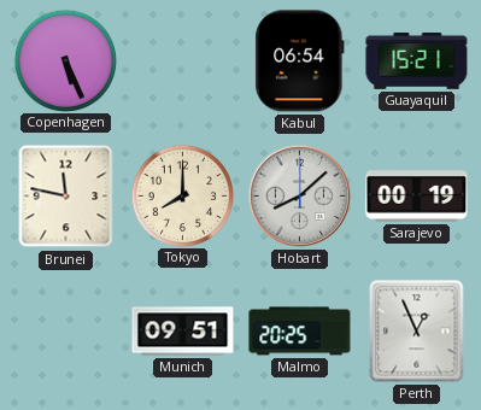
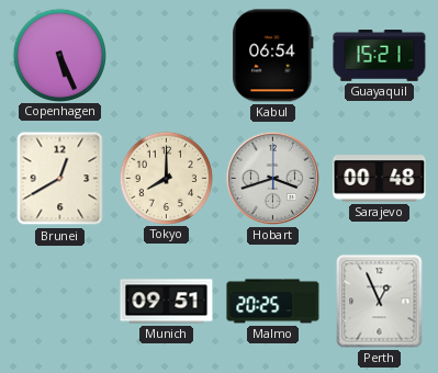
Brunei: 11:47 -> 12:40 (60, 179)
Hobart: 8:08 -> 3:42 (272, 178)
Sarajevo: 00:19 -> 00:48 (380, 179)
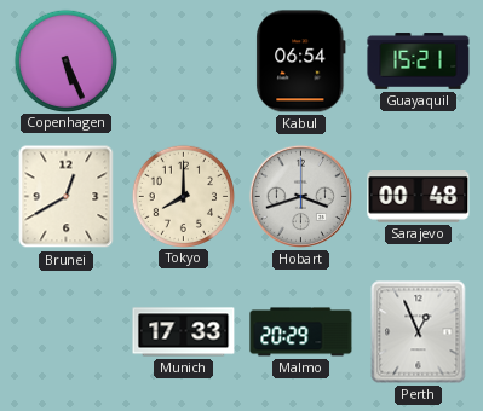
Munich: 09:51 -> 17:33 (184, 332)
Malmo: 20:25 -> 20:29 (301, 332)
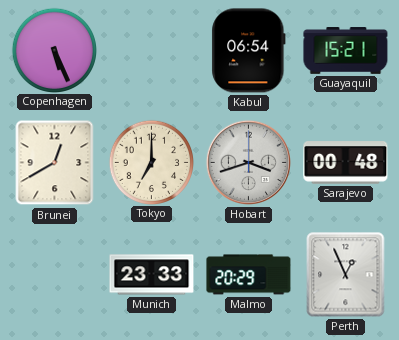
Tokyo: 8:00 -> 7:00 (151, 162)
Munich: 17:33 -> 23:33 (152, 275)
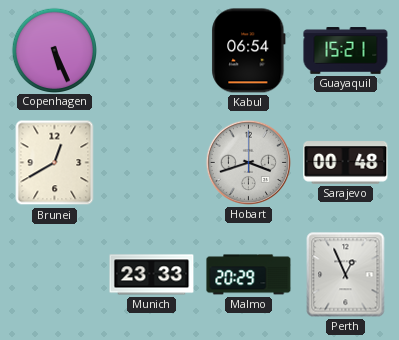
Tokyo: 7:00 -> none (151, 162)
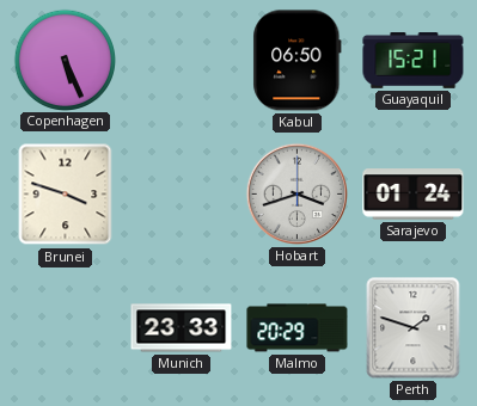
Kabul: 06:54 -> 06:50 (298, 61)
Brunei: 12:40 -> 3:48 (66, 195)
Sarajevo: 00:48 -> 01:24 (414, 195)
Perth: 12:56 -> 1:48 (414, 328)
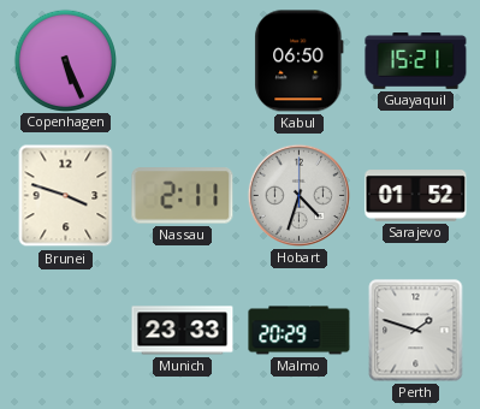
Nassau: none -> 2:11 (183, 196)
Hobart: 3:42 -> 4:33 (298, 195)
Sarajevo: 01:24 -> 01:52 (416, 196)
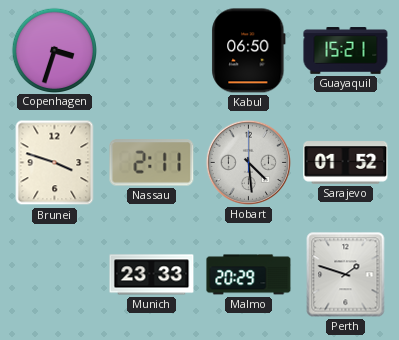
Copenhagen: 5:26 -> 3:33 (54, 50)
Hobart: 4:33 -> 4:29 (248, 162)
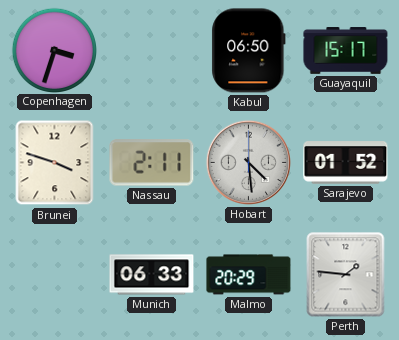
Guayaquil: 15:21 -> 15:17 (346, 51)
Munich: 23:33 -> 06:33 (152, 275)
Perth: 1:48 -> 1:46 (346, 275)
